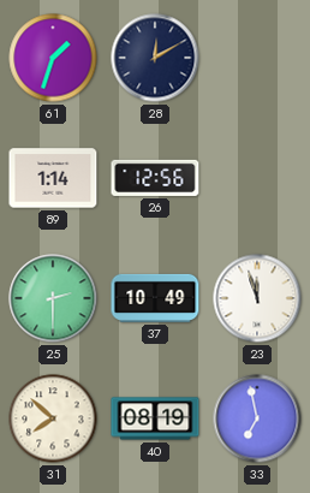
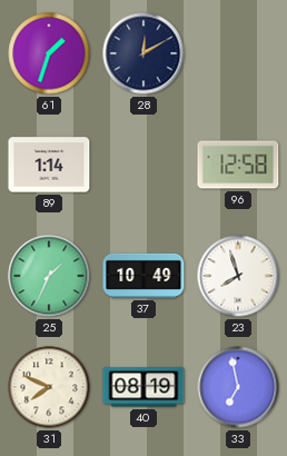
26: 12:56 -> none (155, 178)
96: none -> 12:58 (238, 165)
25: 2:30 -> 1:34 (49, 276)
23: 11:57 -> 7:57 (238, 276)
31: 7:52 -> 7:49 (49, 387)
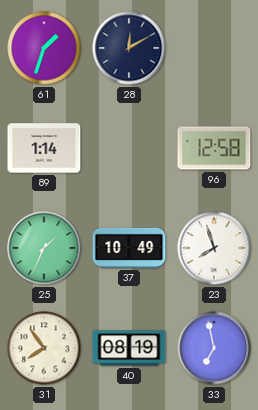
31: 7:49 -> 7:54 (44, 348)
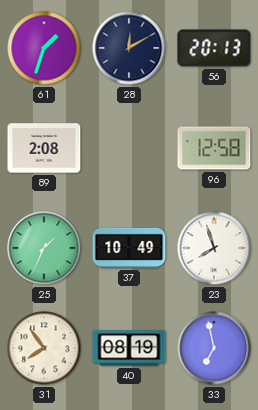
56: none -> 20:13 (214, 48)
89: 1:14 -> 2:08 (44, 148)
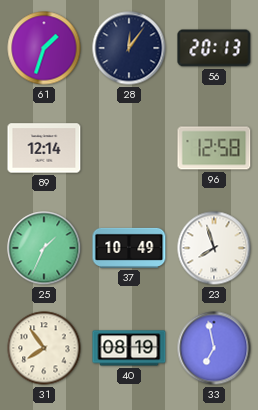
28: 12:10 -> 12:06 (129, 48)
89: 2:08 -> 12:14 (44, 148)
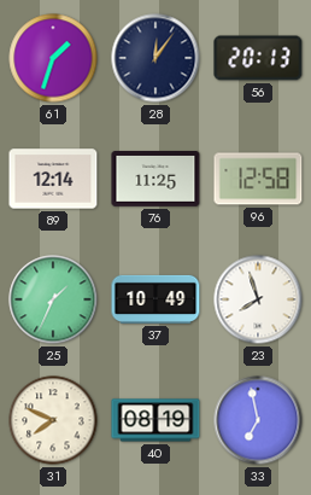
76: none -> 11:25 (155, 180)
31: 7:54 -> 7:49 (53, 420)
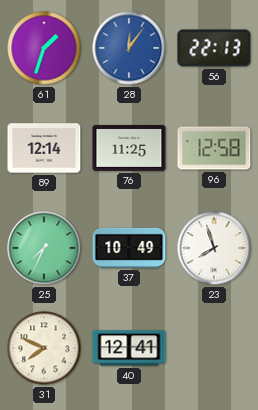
28 dial: navy -> blue (129, 48)
56: 20:13 -> 22:13 (214, 48)
25: 1:34 -> 7:34 (44, 248)
40: 08:19 -> 12:41 (129, 348)
33: 6:58 -> none (258, 420)
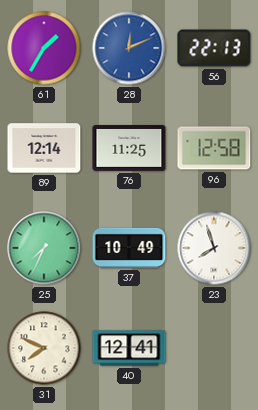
61: 1:33 -> 1:35 (44, 48)
28: 12:06 -> 12:11 (129, 48)
